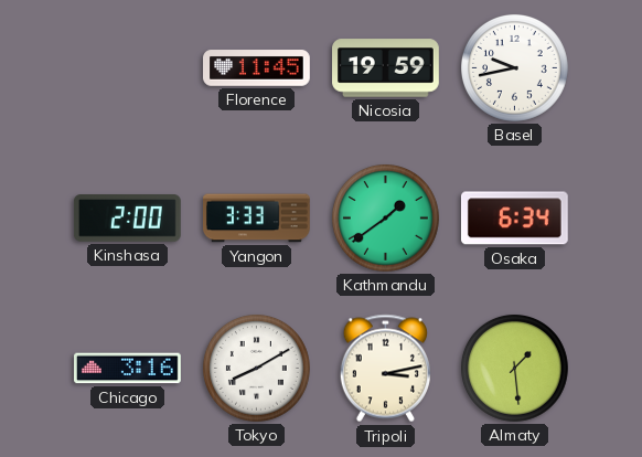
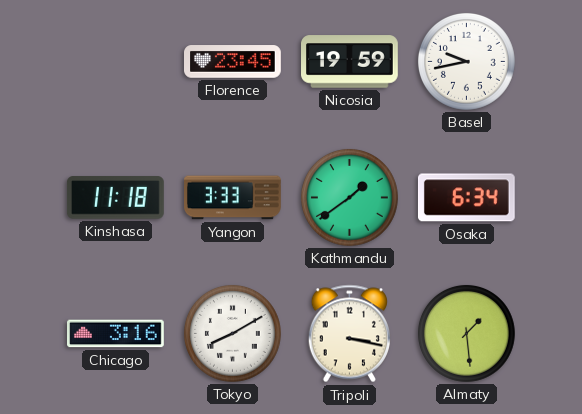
Florence: 11:45 -> 23:45 (233, 62)
Kinshasa: 2:00 -> 11:18 (116, 198)
Tripoli: 3:13 -> 3:17 (349, 334)
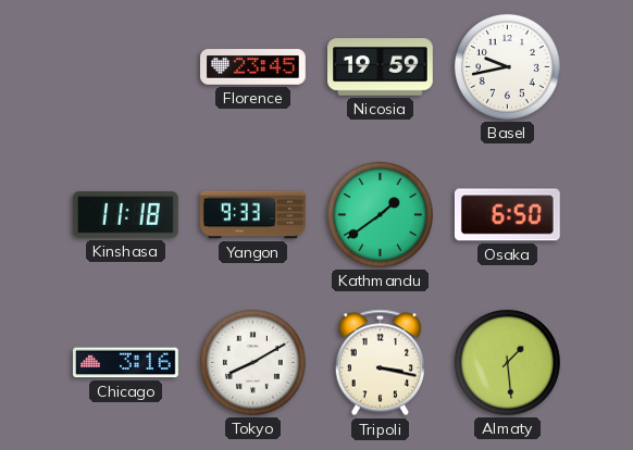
Yangon: 3:33 -> 9:33 (253, 215)
Osaka: 6:34 -> 6:50 (507, 215)
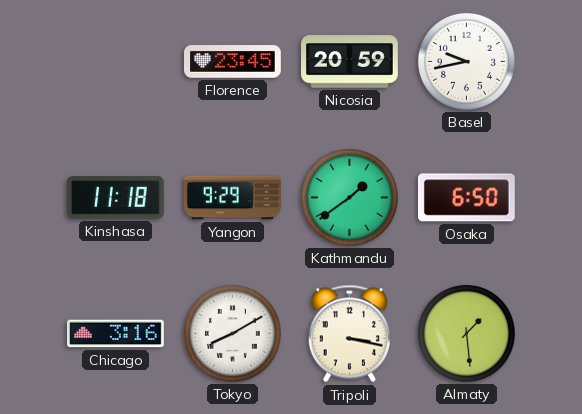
Nicosia: 19:59 -> 20:59 (350, 62)
Yangon: 9:33 -> 9:29 (233, 198)
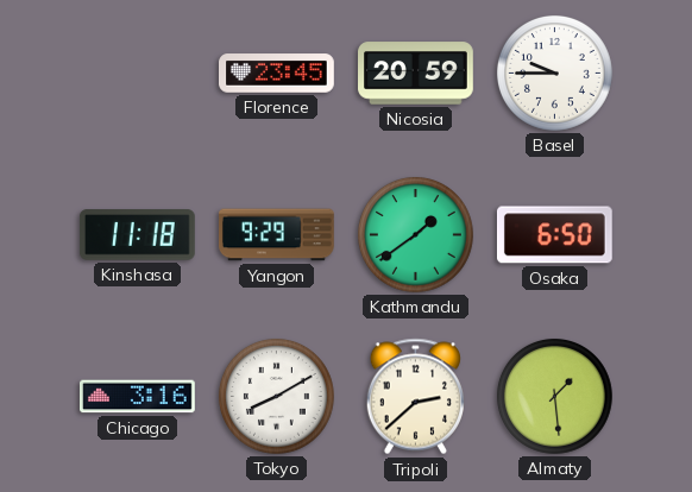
Basel: 9:43 -> 9:45 (554, 72)
Tripoli: 3:17 -> 2:38 (415, 397)
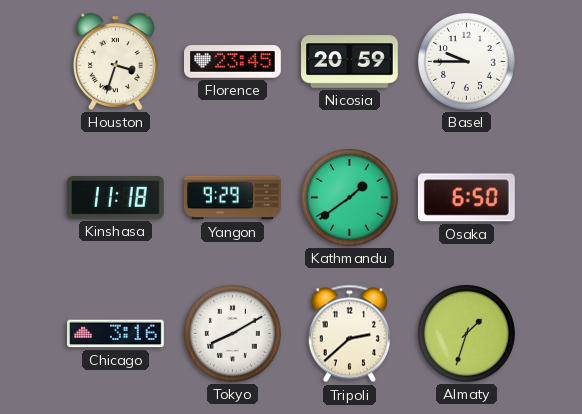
Houston: none -> 3:33 (115, 61)
Almaty: 1:29 -> 1:33 (466, 333)
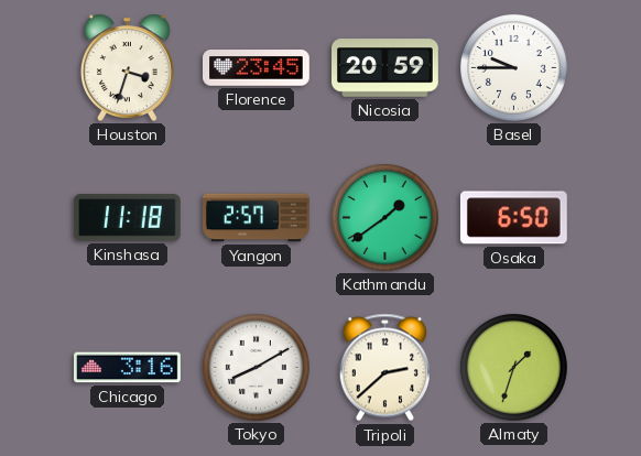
Yangon: 9:29 -> 2:57 (257, 218)
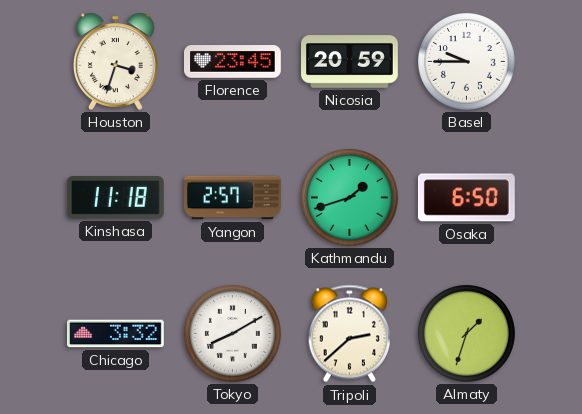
Kathmandu: 1:39 -> 1:42 (349, 197)
Chicago: 3:16 -> 3:32 (116, 334)
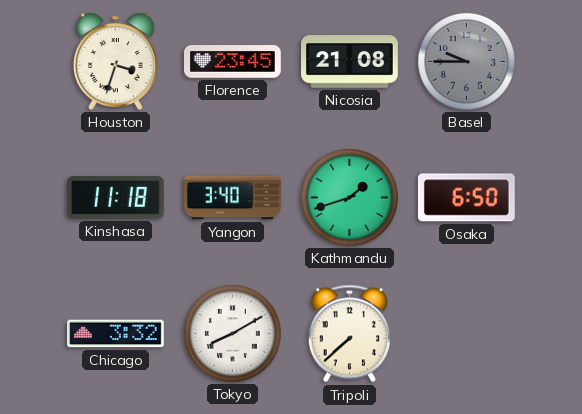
Nicosia: 20:59 -> 21:08 (350, 62)
Basel dial: white -> grey (466, 61)
Yangon: 2:57 -> 3:40 (233, 198)
Tripoli: 2:38 -> 7:38 (349, 334)
Almaty: 1:33 -> none (466, 333)
